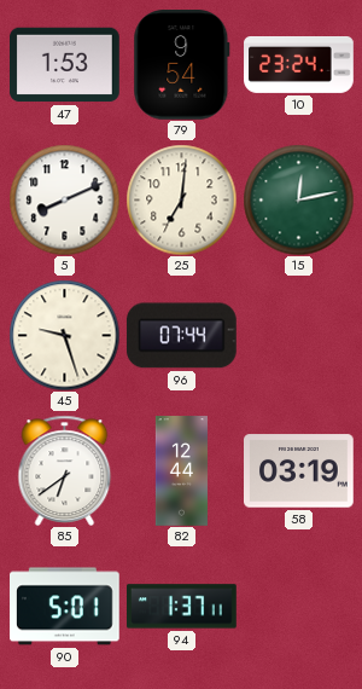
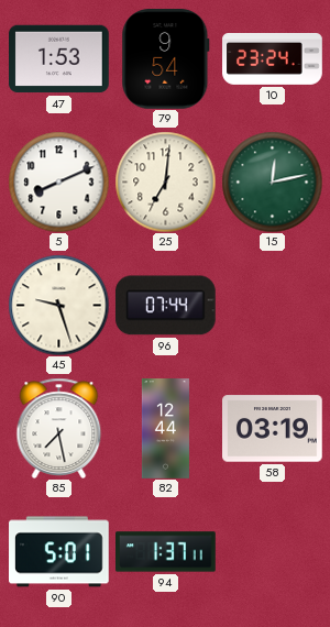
85: 6:39 -> 7:28 (59, 428)
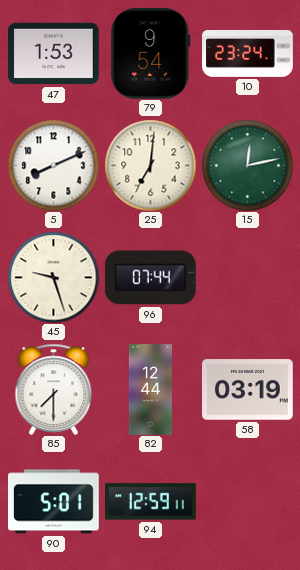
85: 7:28 -> 7:30 (54, 389)
94: 1:37 -> 12:59 (151, 502)
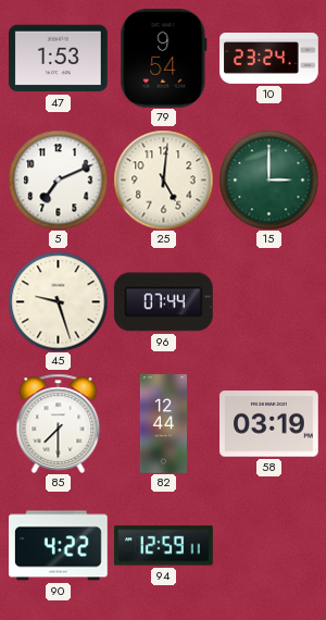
5: 8:11 -> 7:11 (58, 179)
25: 7:01 -> 5:01 (163, 179)
15: 12:13 -> 3:00 (268, 179)
90: 5:01 -> 4:22 (59, 546)
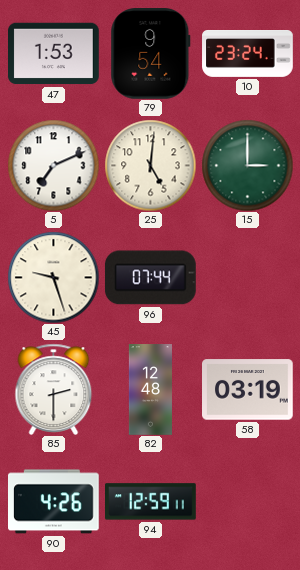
85: 7:30 -> 2:30 (54, 389)
82: 12:44 -> 12:48 (150, 390)
90: 4:22 -> 4:26 (54, 502)
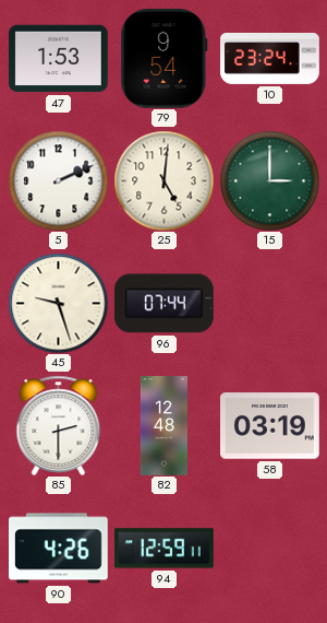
5: 7:11 -> 2:11 (58, 180)
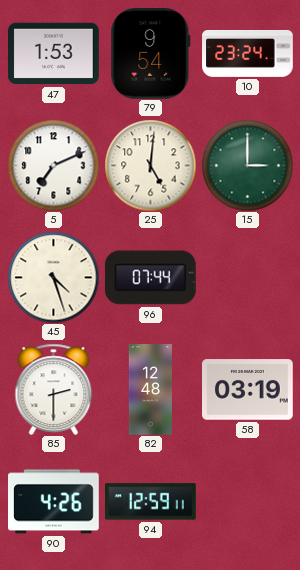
5: 2:11 -> 7:11 (53, 165)
45: 9:27 -> 4:27 (53, 277)
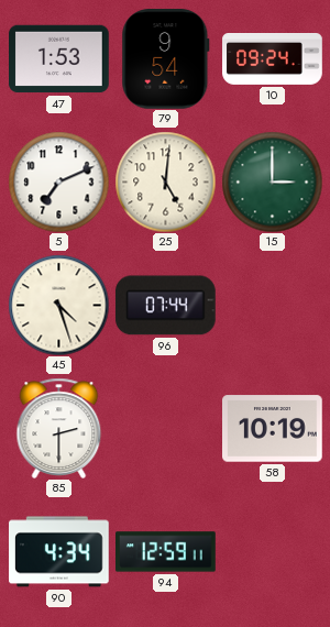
10: 23:24 -> 09:24 (273, 59)
82: 12:48 -> none (150, 390)
58: 03:19 -> 10:19 (273, 429)
90: 4:26 -> 4:34 (59, 552)
